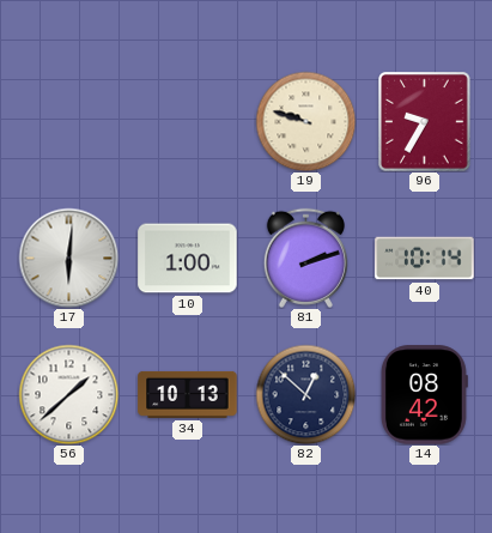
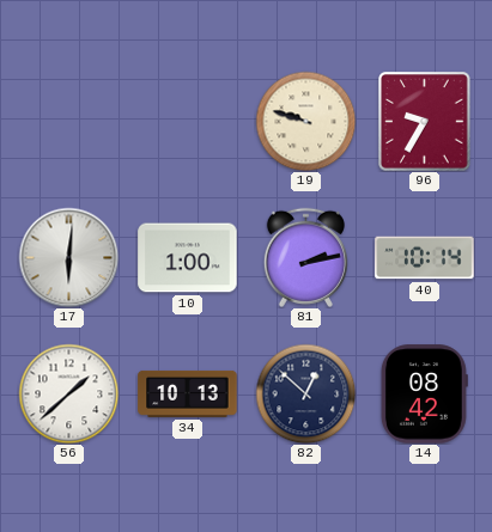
81: 2:12 -> 2:13 (305, 257)
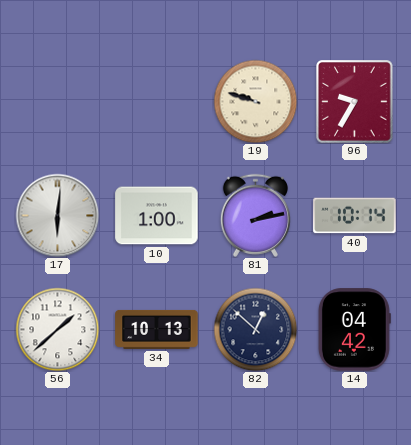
14: 08:42 -> 04:42 (354, 330)
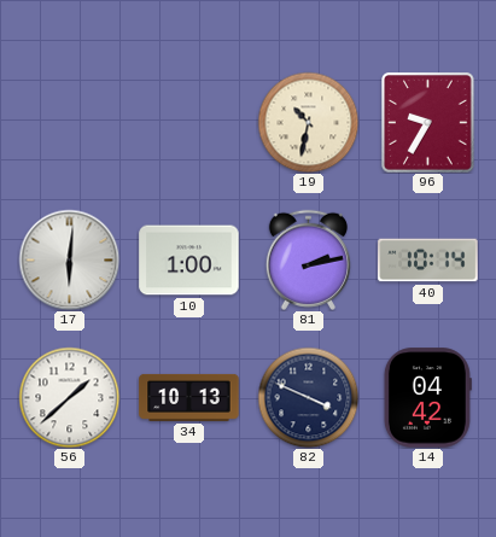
19: 9:48 -> 10:32 (308, 122)
82: 12:52 -> 3:49 (308, 397)
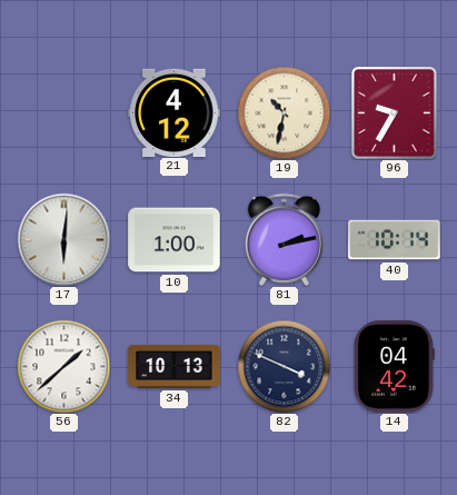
21: none -> 4:12 (175, 112)
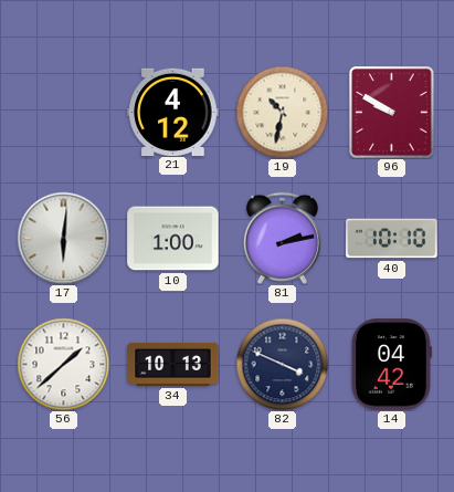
96: 9:35 -> 9:50 (392, 113)
40: 10:14 -> 10:10 (392, 239)
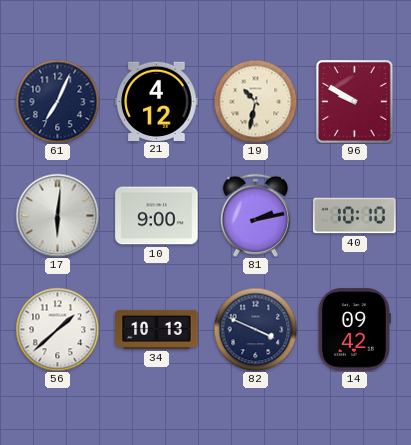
61: none -> 7:04 (57, 101)
10: 1:00 -> 9:00 (157, 216)
14: 04:42 -> 09:42 (354, 330)
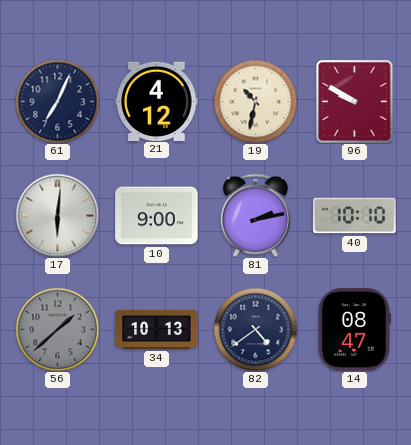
56 dial: white -> grey (57, 329)
82: 3:49 -> 4:39 (255, 329)
14: 09:42 -> 08:47 (354, 330)
